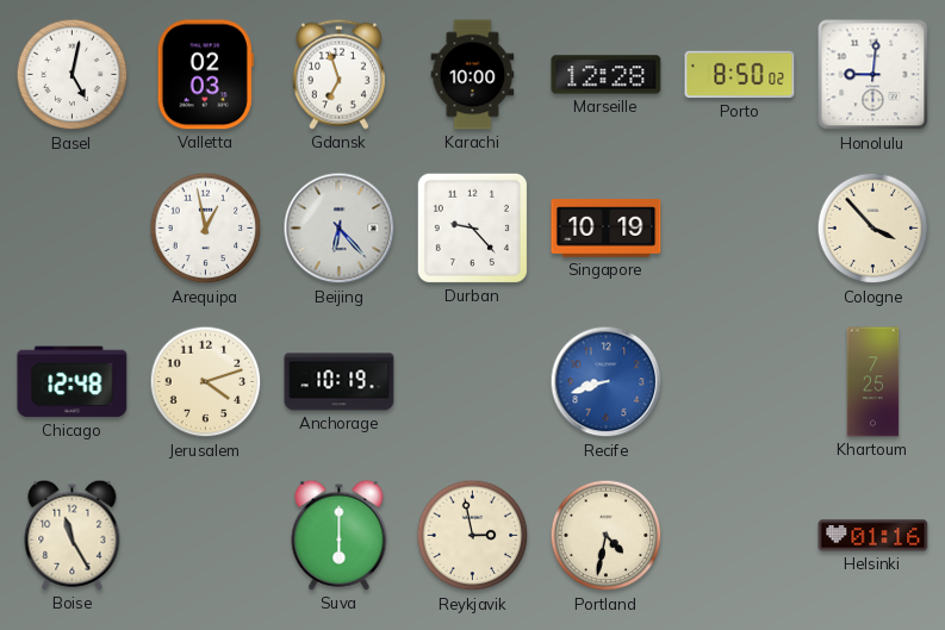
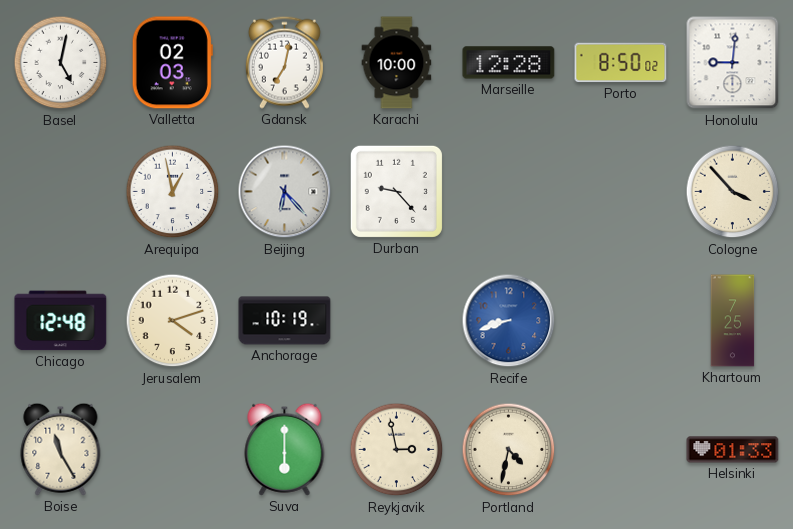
Gdansk: 6:57 -> 7:02 (284, 62)
Singapore: 10:19 -> none (607, 229)
Helsinki: 01:16 -> 01:33 (733, 450)
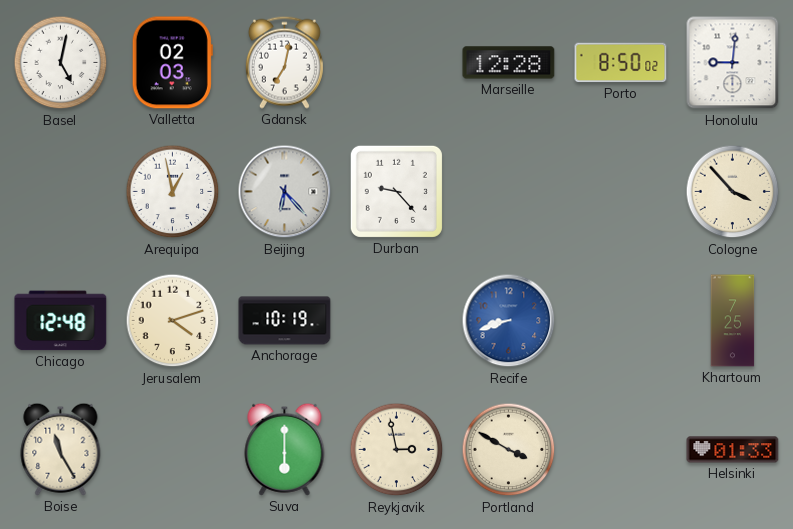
Karachi: 10:00 -> none (397, 63)
Portland: 4:32 -> 3:50 (509, 450)
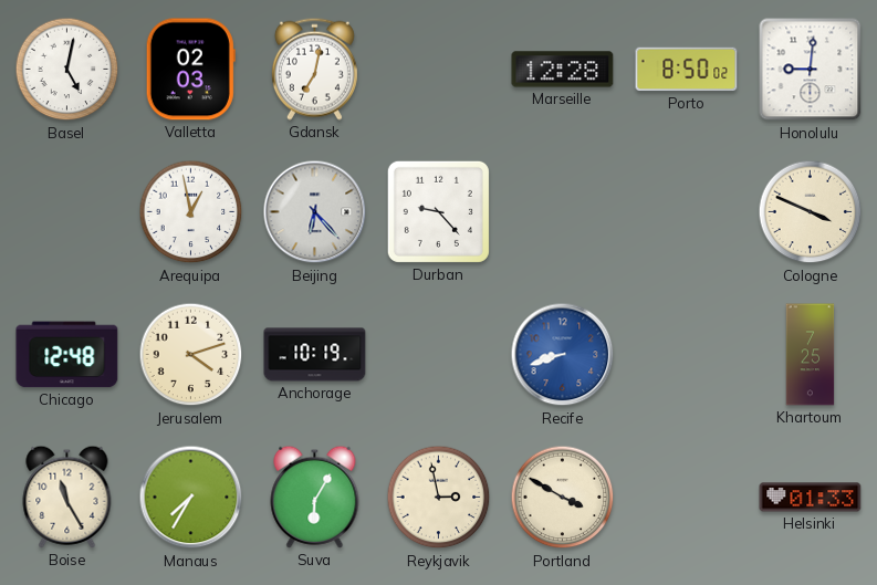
Cologne: 3:53 -> 3:49 (811, 212)
Manaus: none -> 7:35 (191, 498)
Suva: 6:00 -> 6:05 (315, 497)
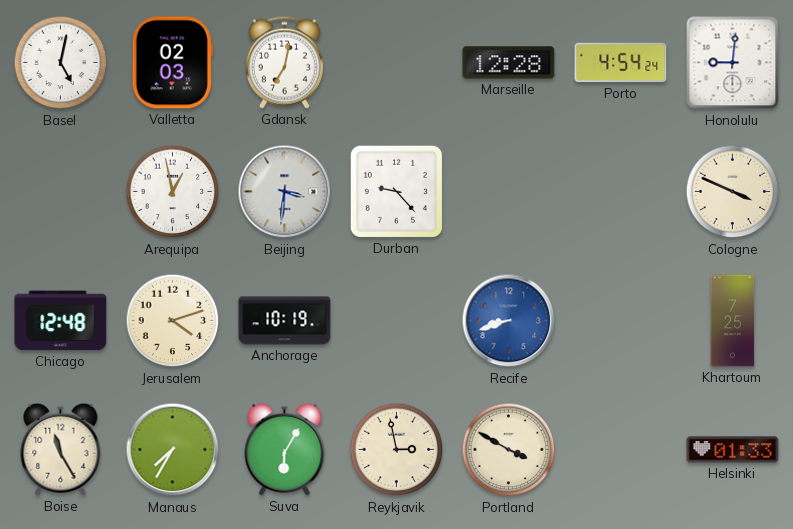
Porto: 8:50 -> 4:54 (621, 63)
Beijing: 6:23 -> 3:31 (285, 192)
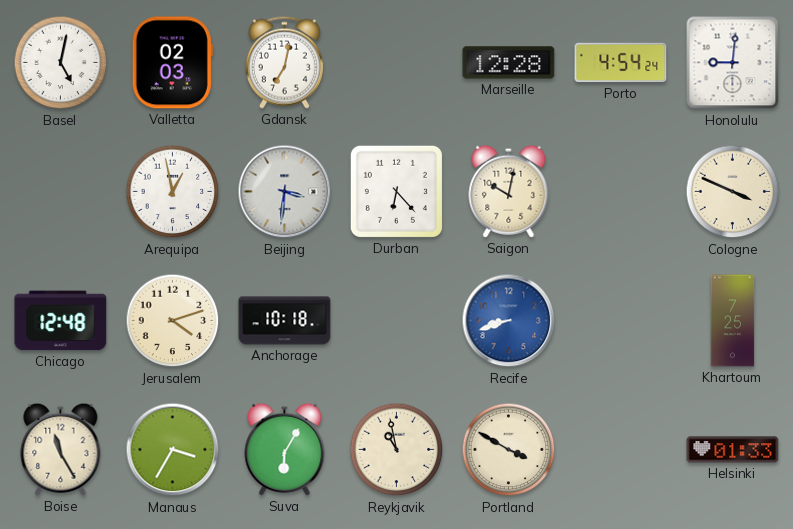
Durban: 9:23 -> 6:23 (396, 191)
Saigon: none -> 10:02 (509, 191)
Anchorage: 10:19 -> 10:18 (285, 321)
Manaus: 7:35 -> 3:35 (173, 450)
Reykjavik: 2:58 -> 10:58 (397, 450)
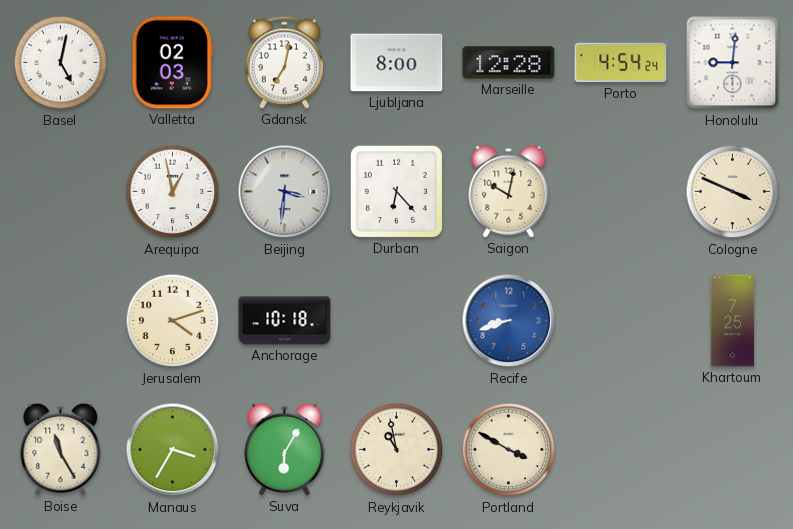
Ljubljana: none -> 8:00 (397, 63)
Chicago: 12:48 -> none (61, 321)
Helsinki: 01:33 -> none (733, 450)
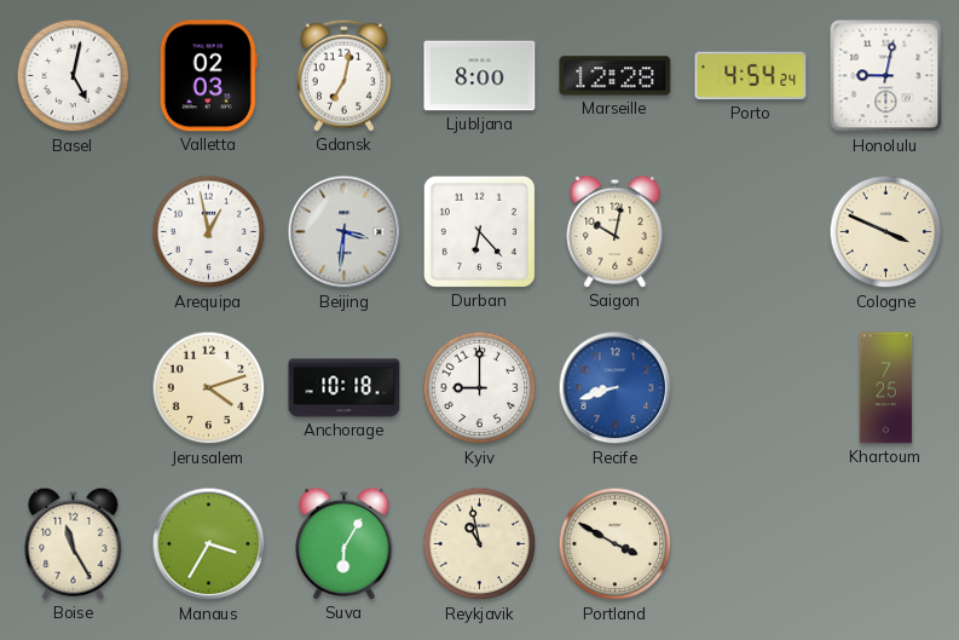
Honolulu: 9:01 -> 9:02 (886, 76)
Kyiv: none -> 9:00 (480, 388)
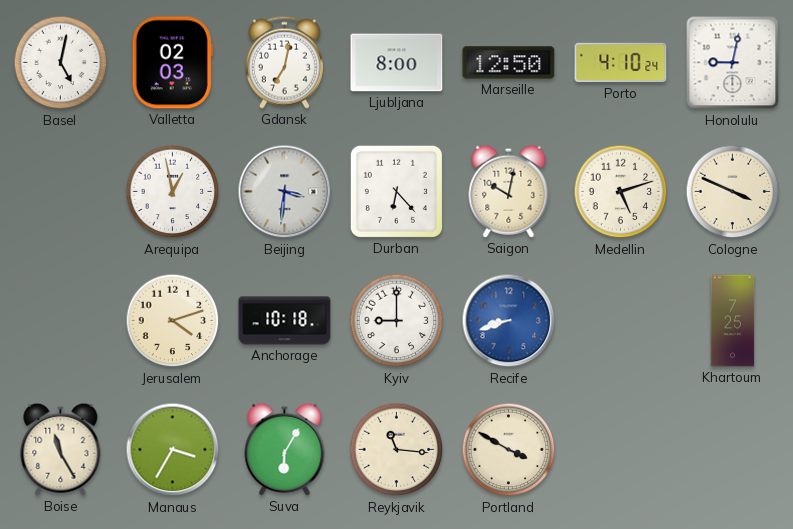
Marseille: 12:28 -> 12:50 (509, 63)
Porto: 4:54 -> 4:10 (621, 63)
Medellin: none -> 5:12 (621, 192)
Reykjavik: 10:58 -> 11:16 (397, 450)
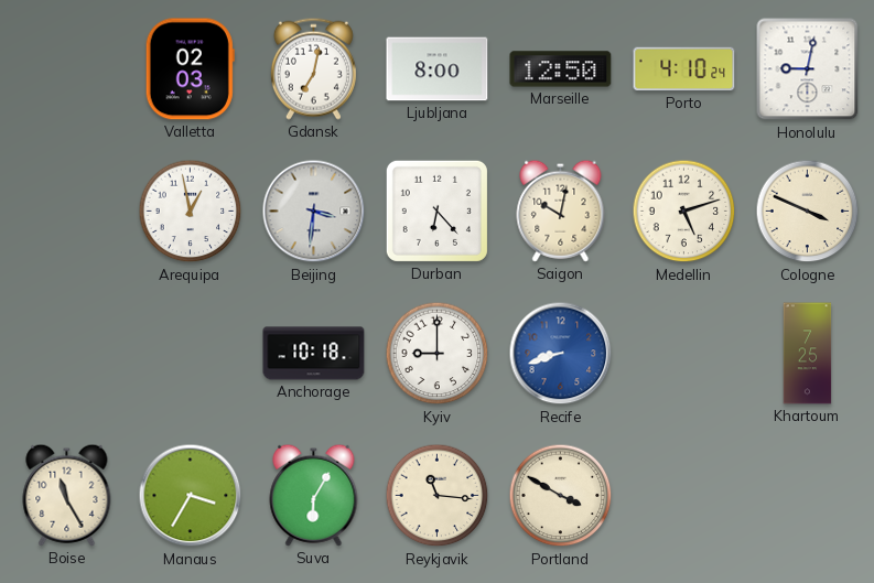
Basel: 5:02 -> none (61, 63)
Jerusalem: 4:12 -> none (173, 321)
